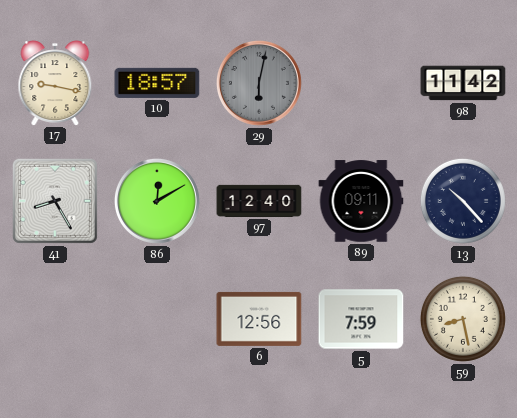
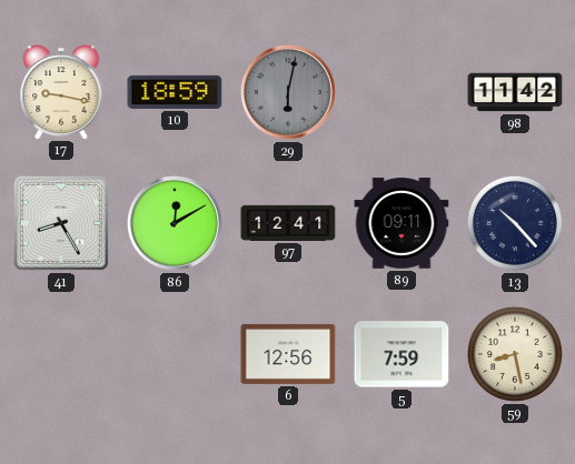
10: 18:57 -> 18:59 (175, 92)
97: 12:40 -> 12:41 (288, 223)
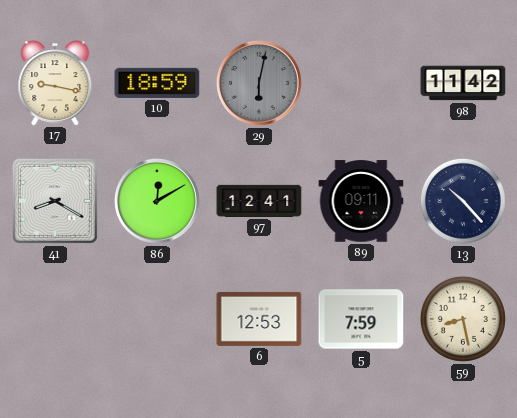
41: 8:25 -> 8:20 (55, 201)
6: 12:56 -> 12:53 (259, 319)
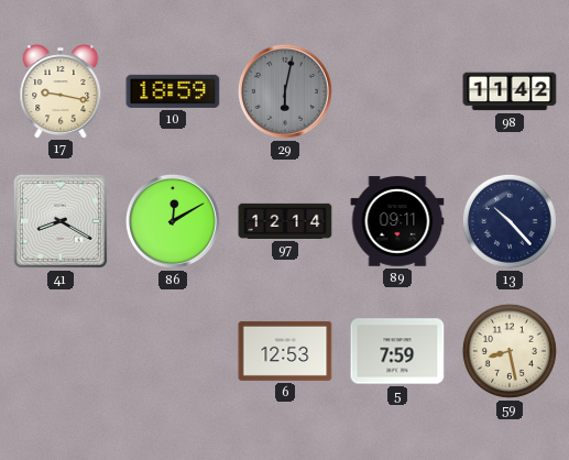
97: 12:41 -> 12:14 (285, 221)
